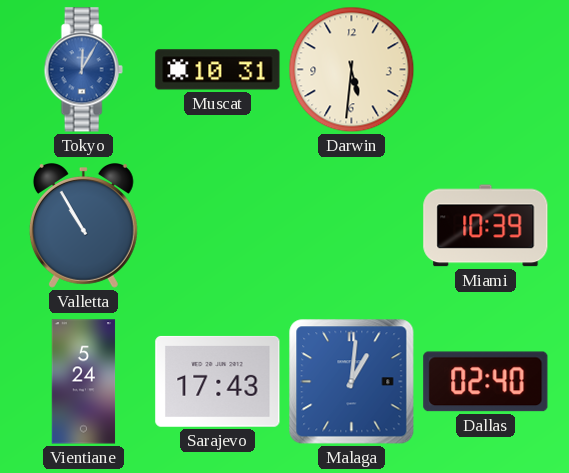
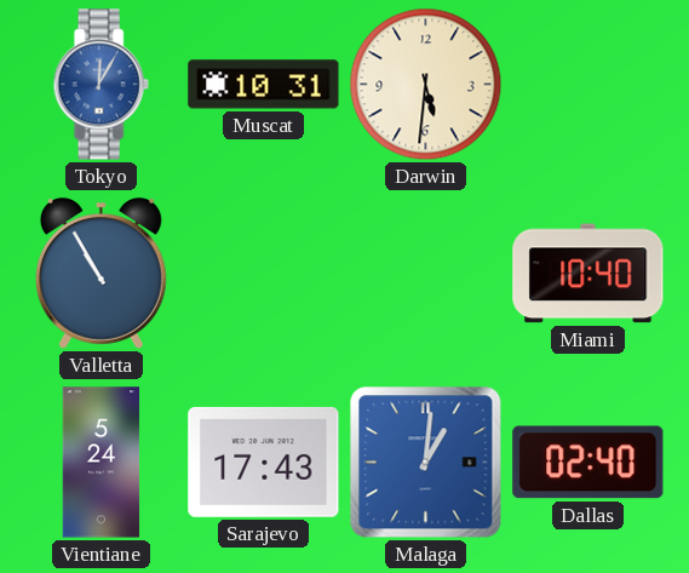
Miami: 10:39 -> 10:40 (588, 274)
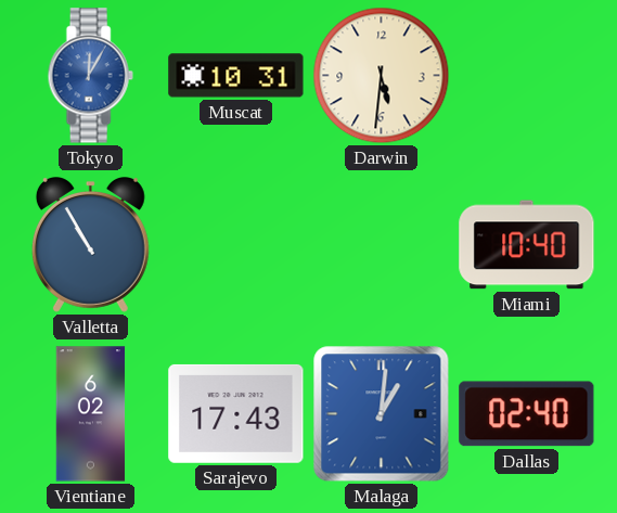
Vientiane: 5:24 -> 6:02 (91, 414)
